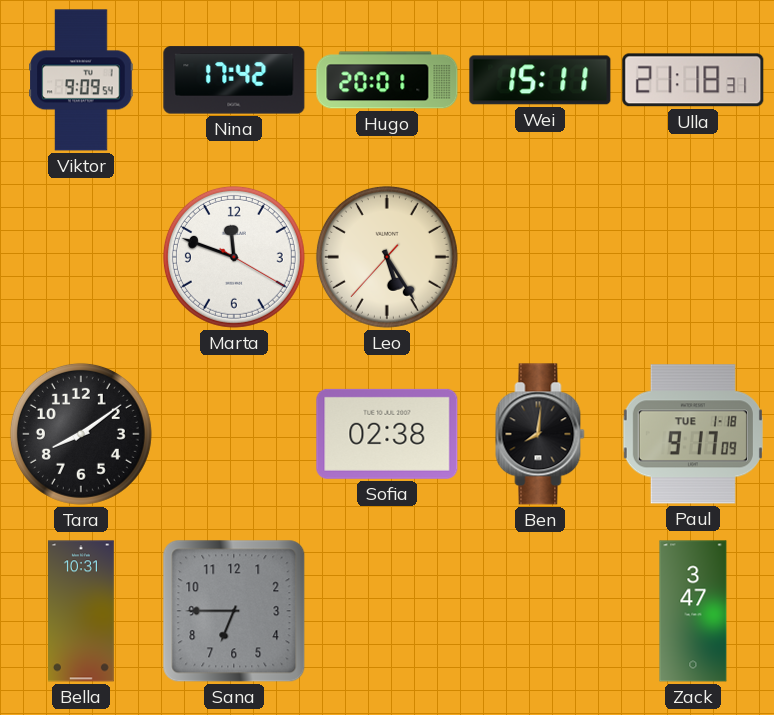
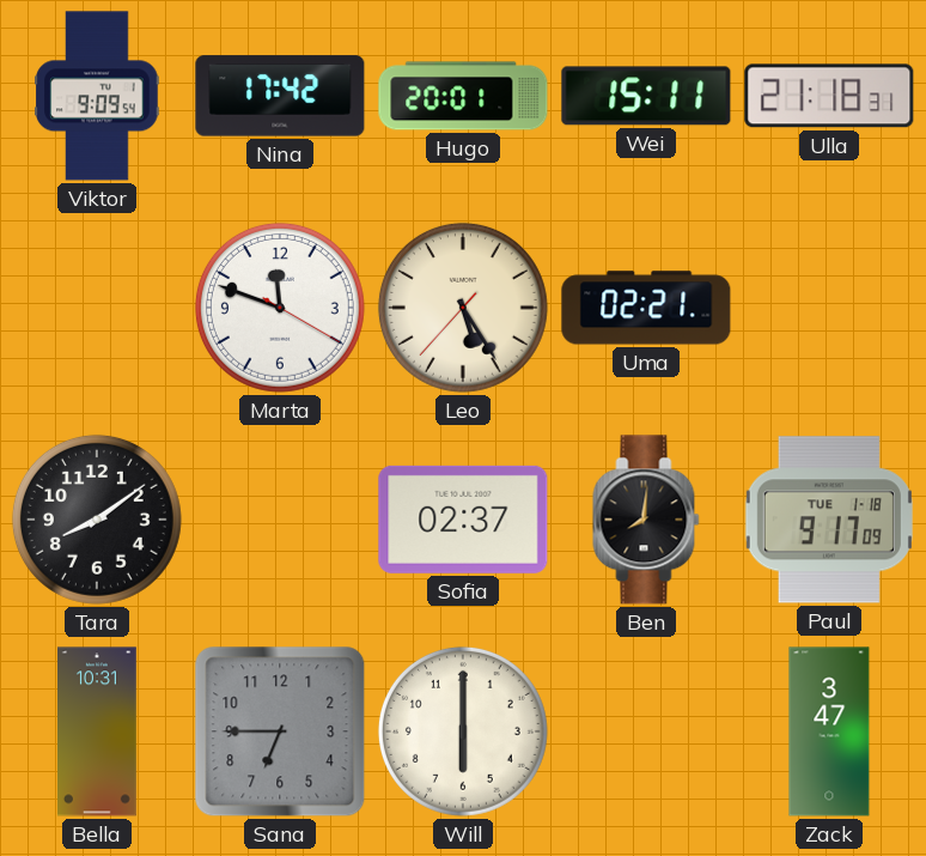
Uma: none -> 02:21 (646, 308)
Sofia: 02:38 -> 02:37 (463, 520)
Will: none -> 6:00 (463, 731)
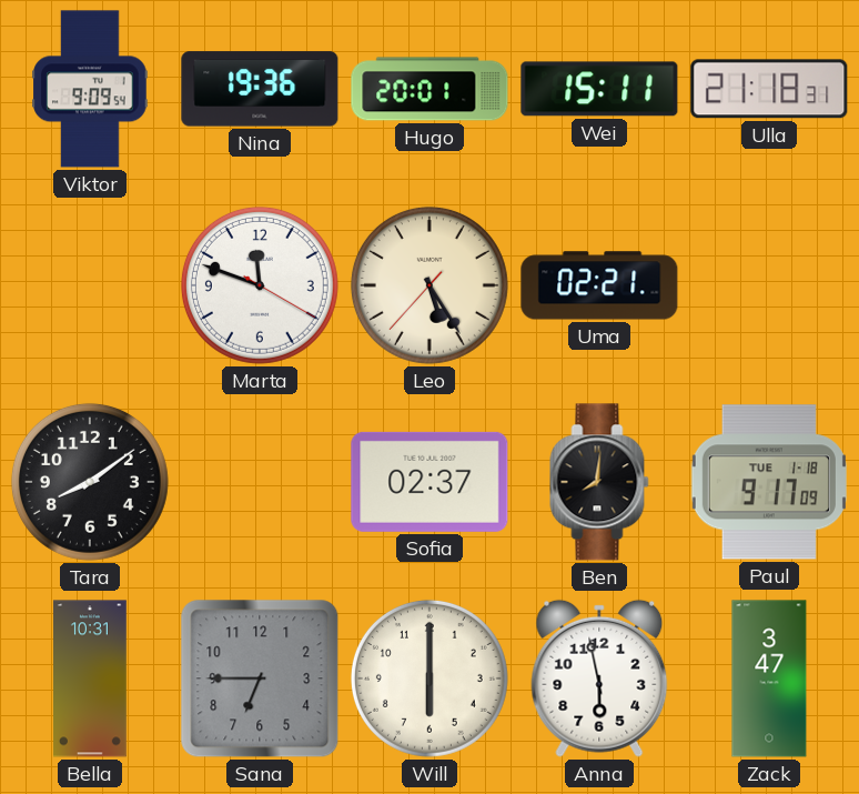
Nina: 17:42 -> 19:36 (260, 89)
Anna: none -> 5:58 (599, 679)
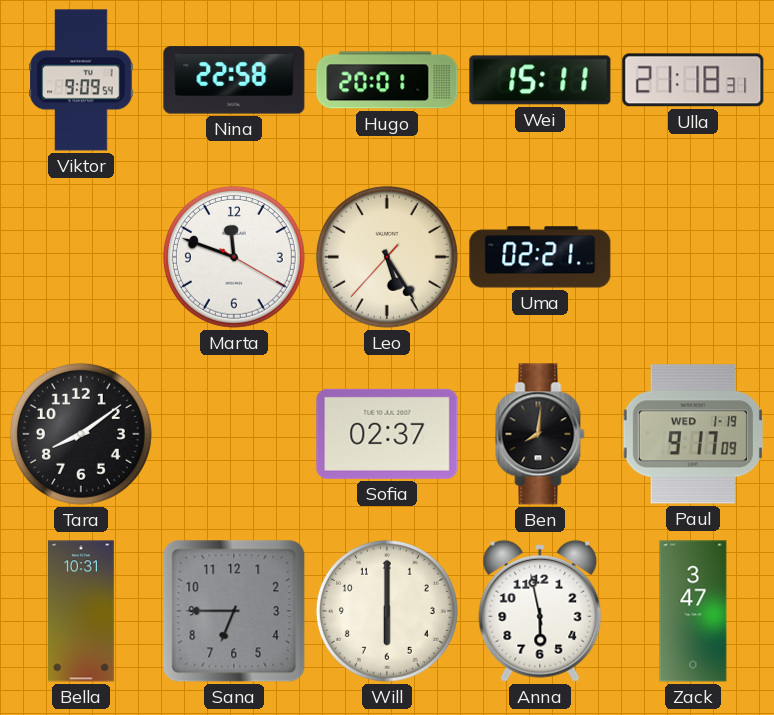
Nina: 19:36 -> 22:58 (234, 80)
Paul date: TUE 1-18 -> WED 1-19 (693, 434)
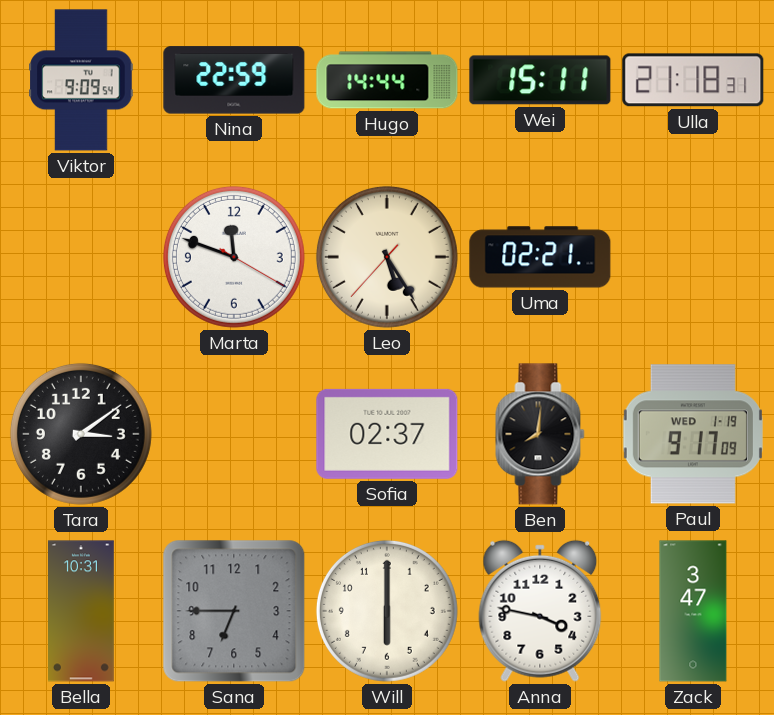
Nina: 22:58 -> 22:59 (234, 80)
Hugo: 20:01 -> 14:44 (387, 80)
Tara: 8:09 -> 3:09 (81, 434)
Anna: 5:58 -> 3:47 (540, 611)
